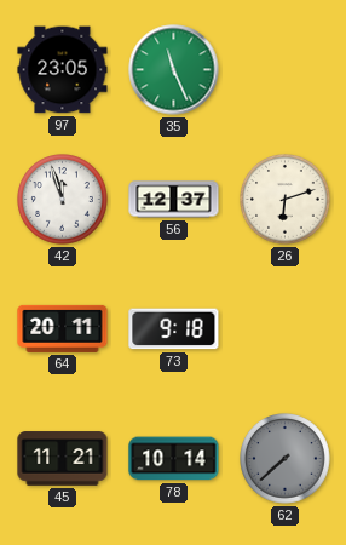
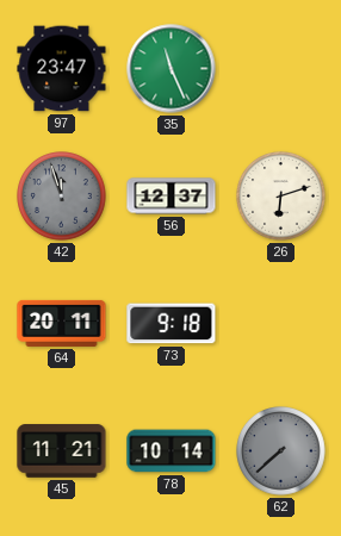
97: 23:05 -> 23:47 (62, 69)
42 dial: white -> grey (62, 197)
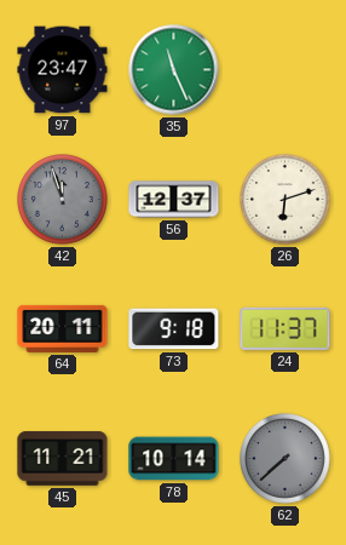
24: none -> 11:37 (286, 328)
